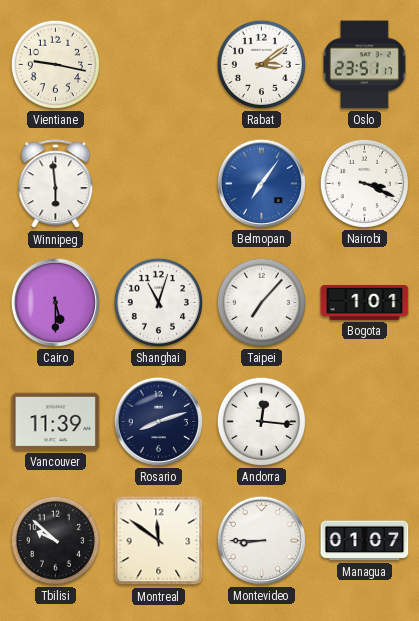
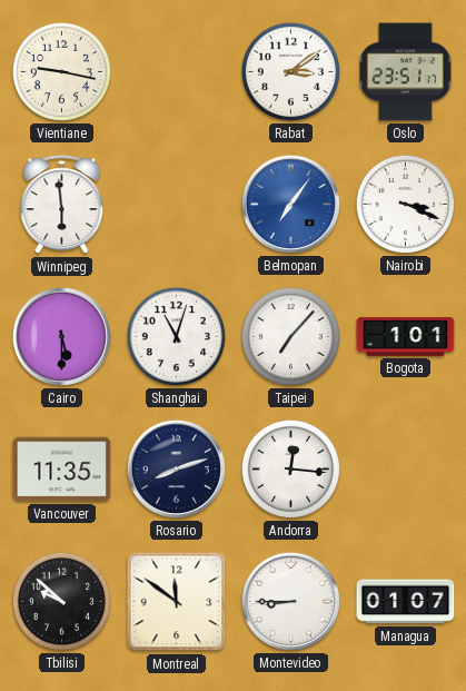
Vancouver: 11:39 -> 11:35 (62, 470)
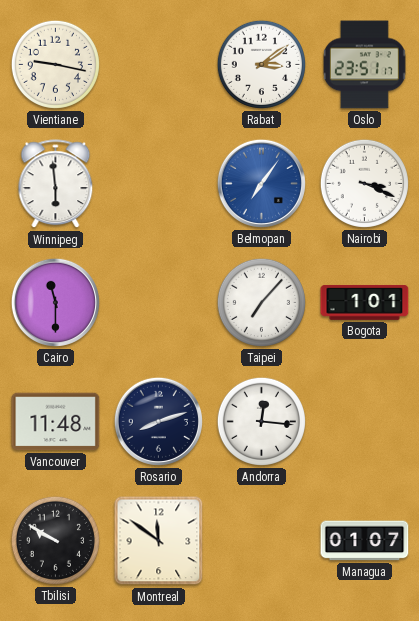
Cairo: 5:30 -> 11:30 (55, 302)
Shanghai: 11:03 -> none (176, 336)
Vancouver: 11:35 -> 11:48 (56, 422)
Tbilisi: 9:52 -> 9:50 (55, 540)
Montevideo: 8:45 -> none (290, 601)
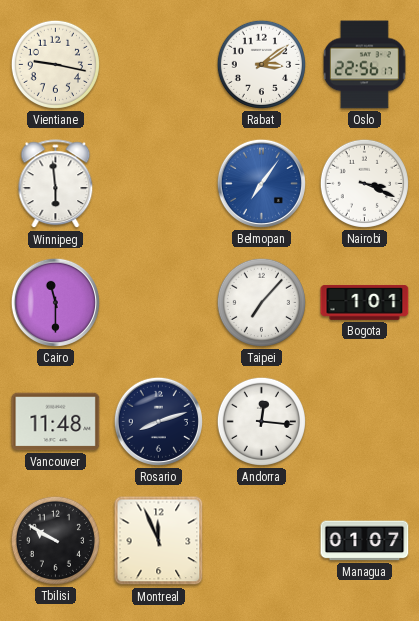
Oslo: 23:51 -> 22:56 (364, 65)
Montreal: 11:51 -> 11:56 (159, 541)
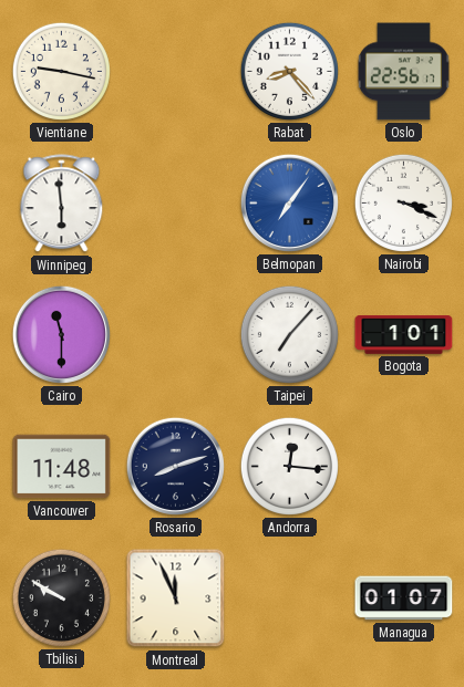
Rabat: 3:09 -> 8:23 (289, 71)
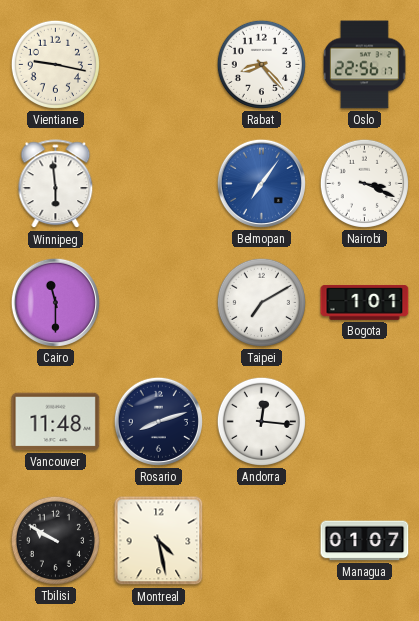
Taipei: 7:07 -> 7:10 (261, 302)
Montreal: 11:56 -> 4:28 (159, 541)
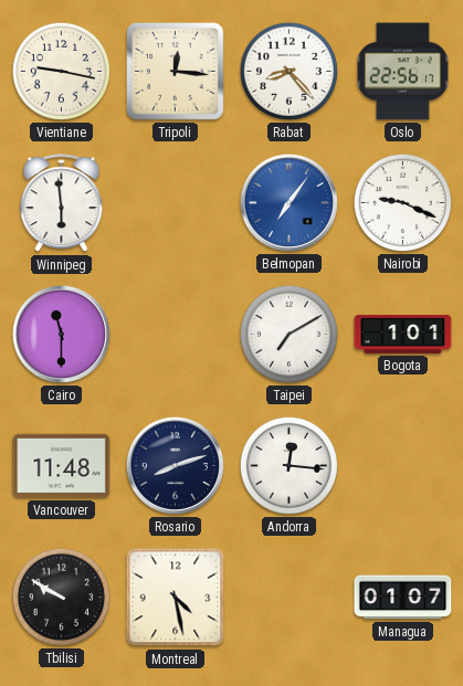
Tripoli: none -> 12:16 (175, 71)
Nairobi: 3:19 -> 9:19 (402, 202)
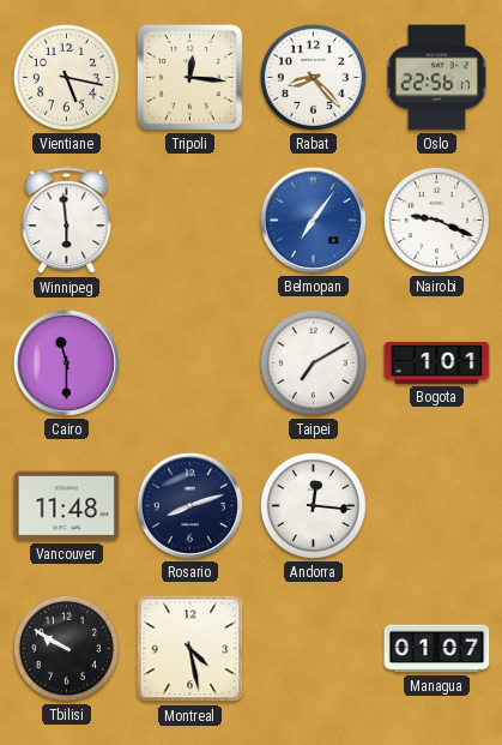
Vientiane: 9:17 -> 5:17 (66, 77)
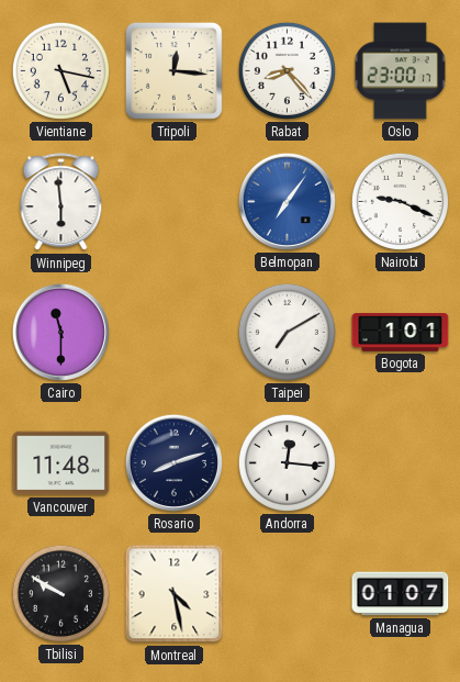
Oslo: 22:56 -> 23:00 (400, 71)
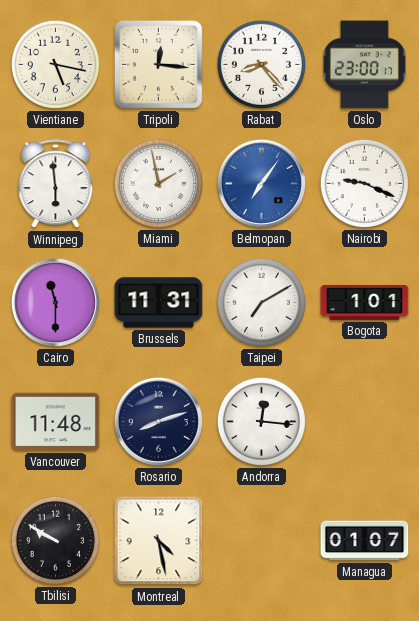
Miami: none -> 1:58 (158, 183)
Brussels: none -> 11:31 (159, 303)
